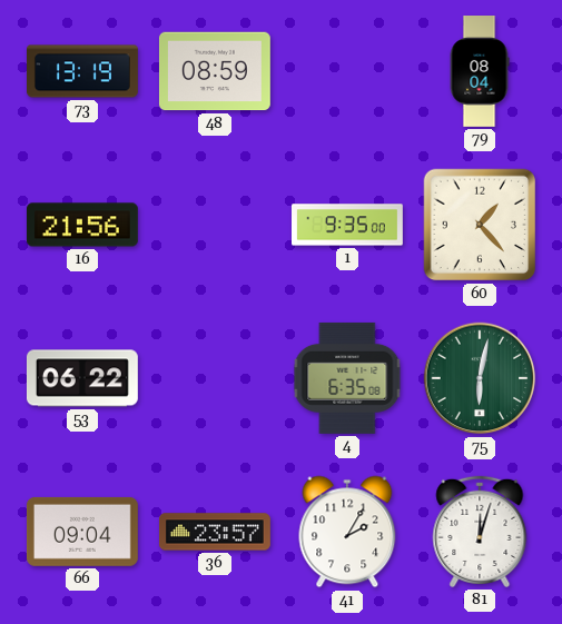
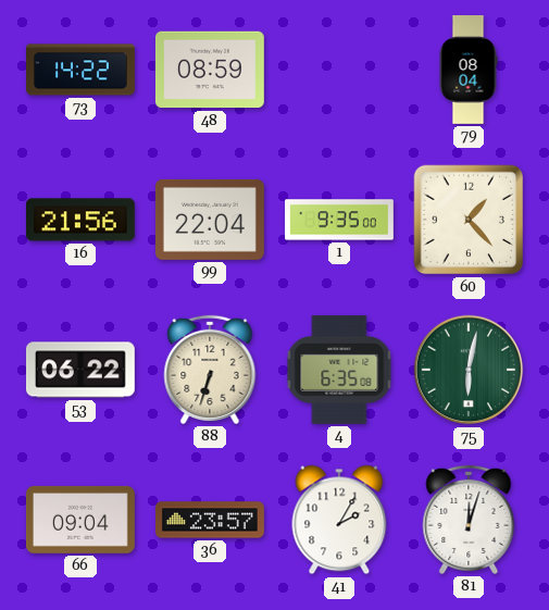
73: 13:19 -> 14:22 (82, 70)
99: none -> 22:04 (210, 220)
88: none -> 6:33 (210, 370)
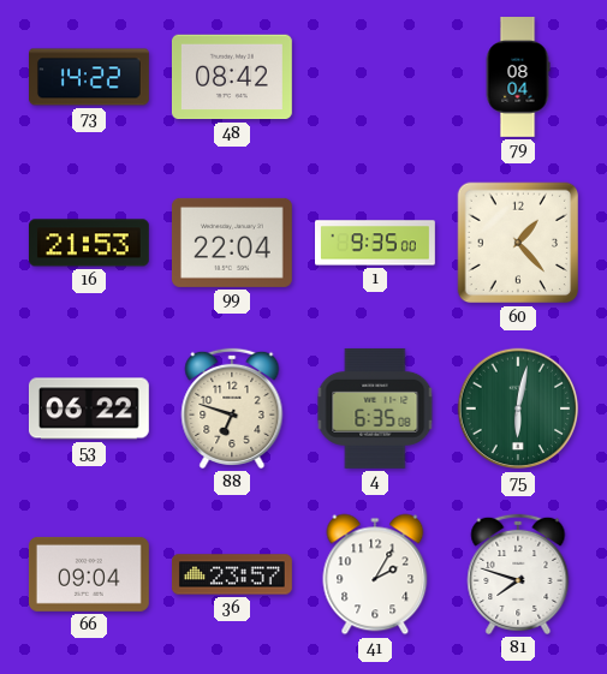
48: 08:59 -> 08:42 (232, 77)
16: 21:56 -> 21:53 (89, 243)
88: 6:33 -> 6:48 (232, 408)
81: 12:03 -> 7:48 (518, 574)
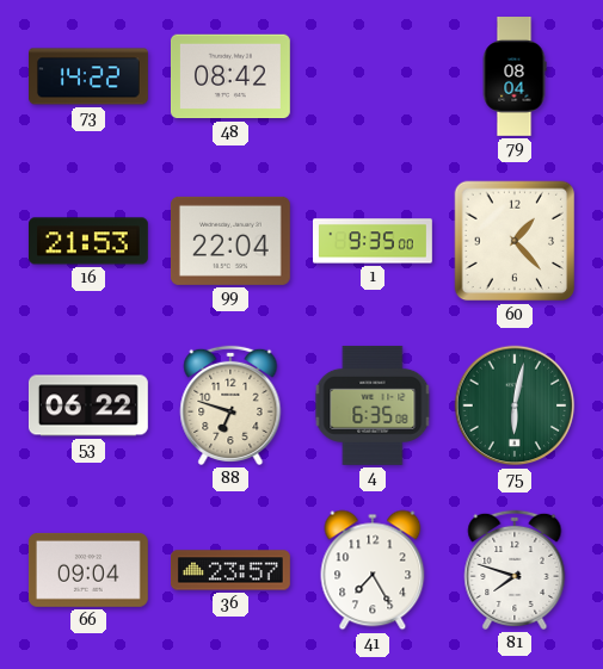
41: 2:05 -> 7:25 (373, 570)
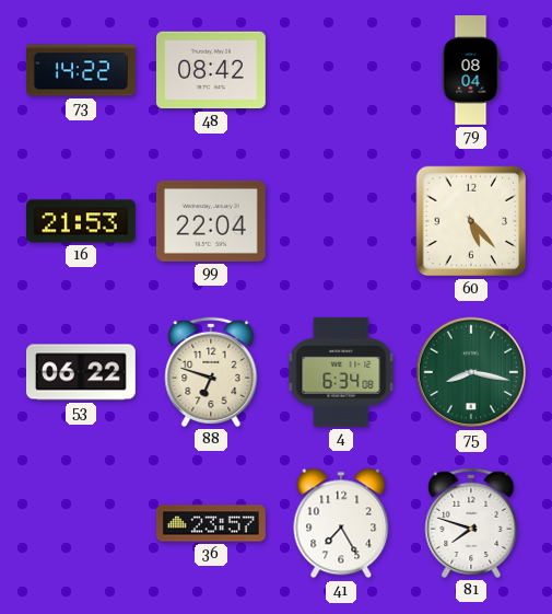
1: 9:35 -> none (374, 241)
60: 1:23 -> 5:23 (471, 221)
4: 6:35 -> 6:34 (341, 372)
75: 6:02 -> 8:17 (471, 372)
66: 09:04 -> none (88, 570)
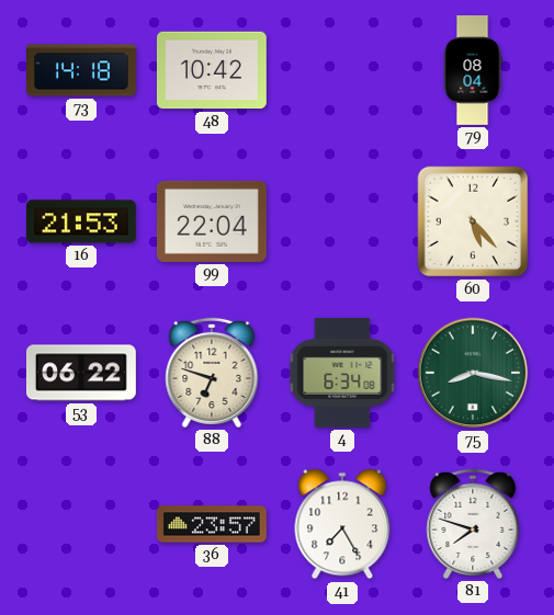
73: 14:22 -> 14:18 (82, 70)
48: 08:42 -> 10:42 (212, 70)
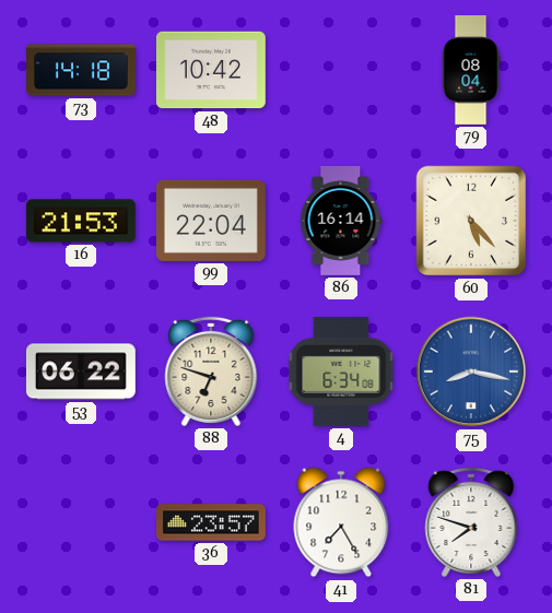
86: none -> 16:14 (341, 221)
75 dial: green -> blue (471, 372)
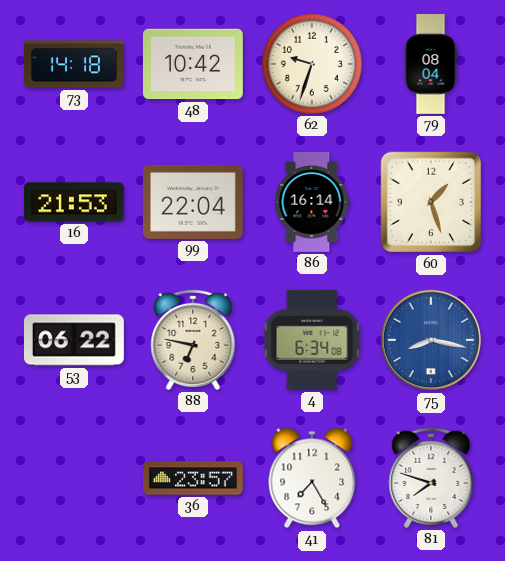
62: none -> 9:33 (312, 64)
60: 5:23 -> 1:27 (431, 202)
88: 6:48 -> 6:47 (193, 340)
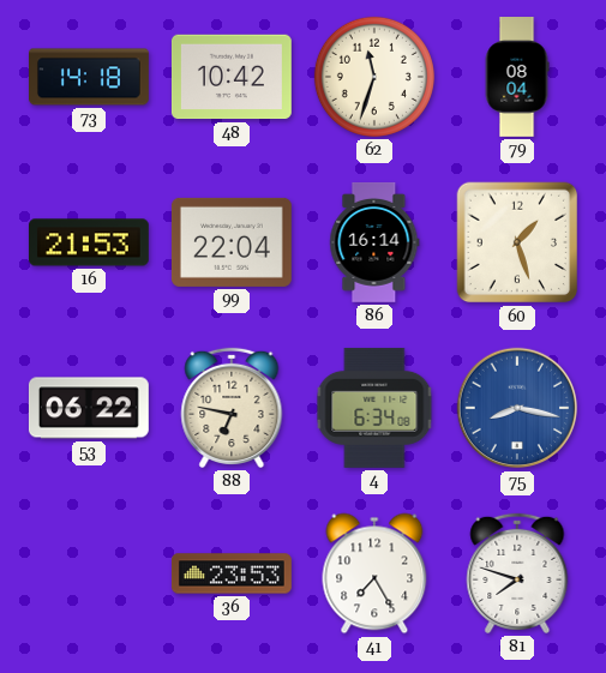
62: 9:33 -> 11:33 (374, 77)
36: 23:57 -> 23:53 (233, 573)
